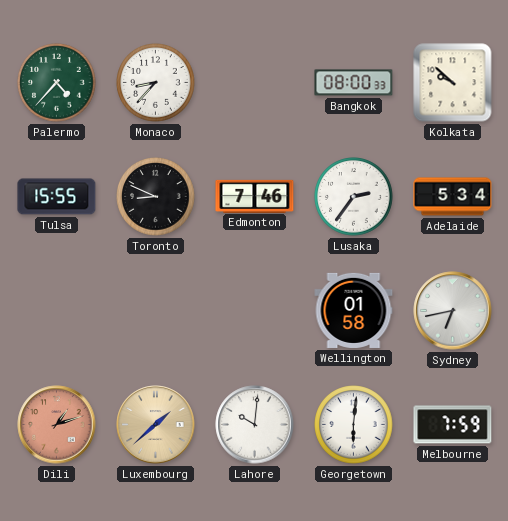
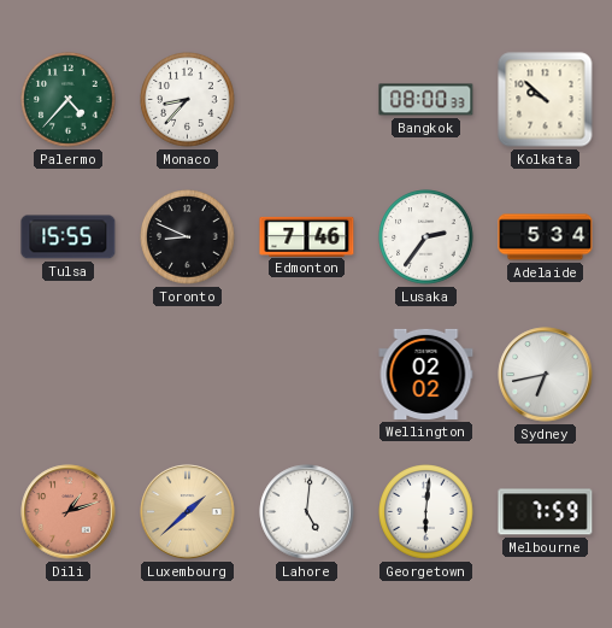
Wellington: 01:58 -> 02:02 (426, 374)
Lahore: 10:01 -> 5:01 (307, 512)
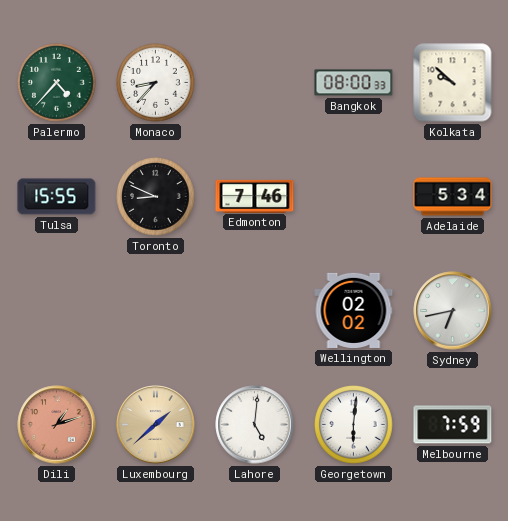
Lusaka: 2:36 -> none (426, 237)
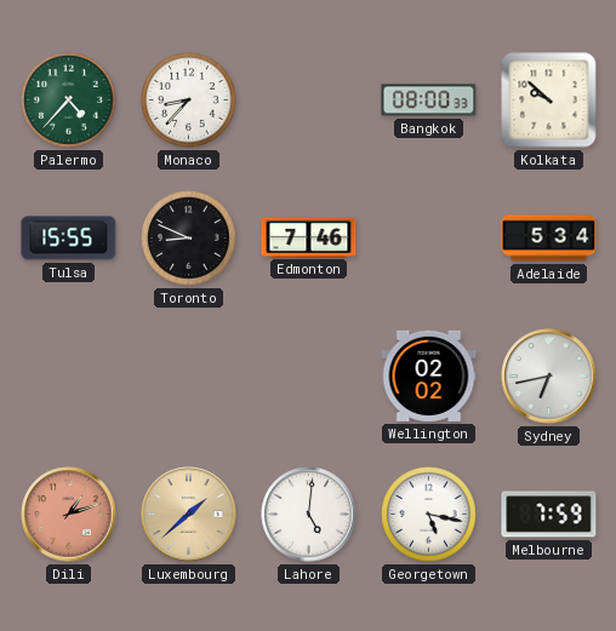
Georgetown: 6:01 -> 5:17 (429, 515)
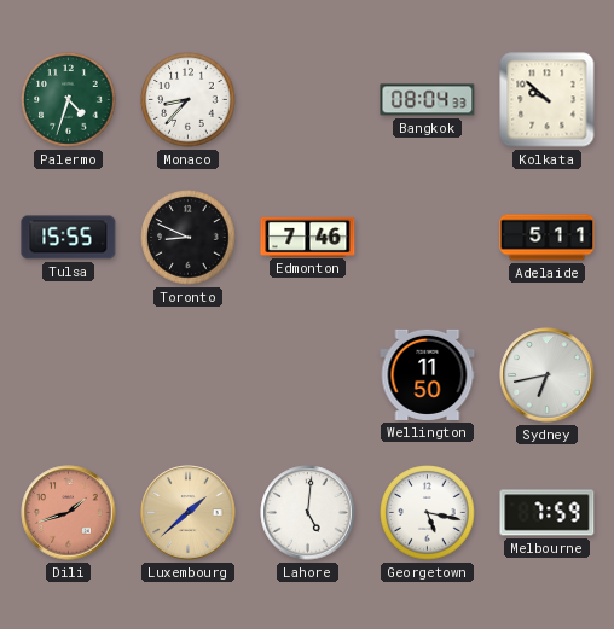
Palermo: 4:37 -> 4:33 (69, 100)
Bangkok: 08:00 -> 08:04 (428, 100)
Adelaide: 5:34 -> 5:11 (548, 238)
Wellington: 02:02 -> 11:50 (428, 374)
Dili: 1:12 -> 1:42 (69, 513)
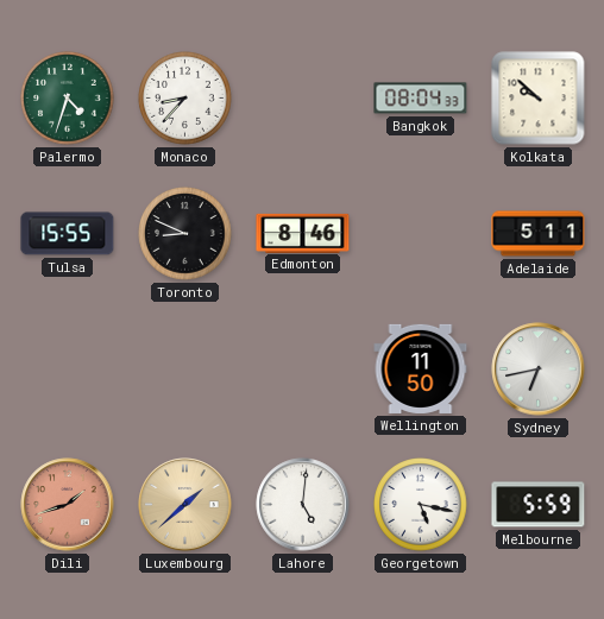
Edmonton: 7:46 -> 8:46 (303, 233)
Melbourne: 7:59 -> 5:59 (539, 505)
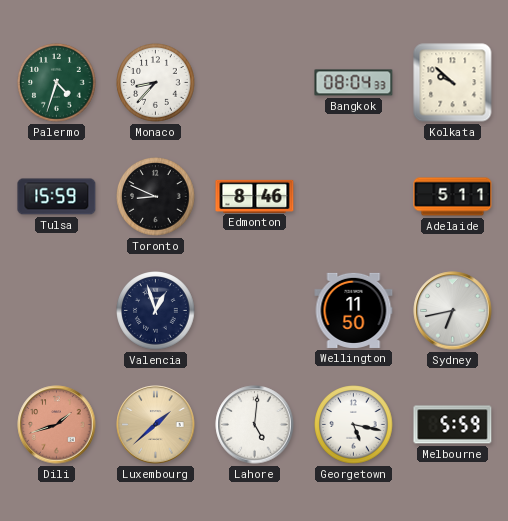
Tulsa: 15:55 -> 15:59 (57, 197)
Valencia: none -> 12:57 (156, 311)
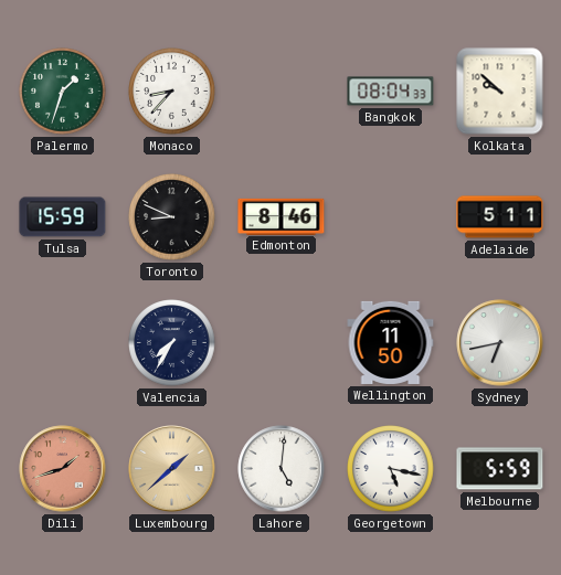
Palermo: 4:33 -> 1:33 (63, 92)
Valencia: 12:57 -> 7:35 (172, 343)
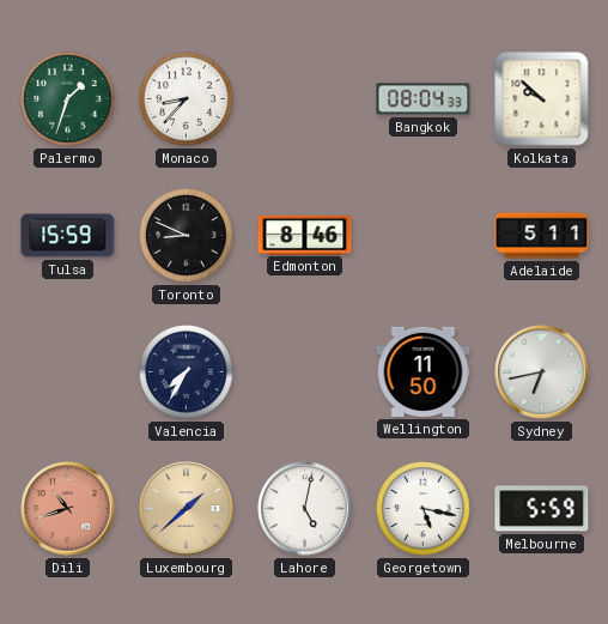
Dili: 1:42 -> 10:42 (68, 509)
Lahore: 5:01 -> 5:02 (305, 509)
